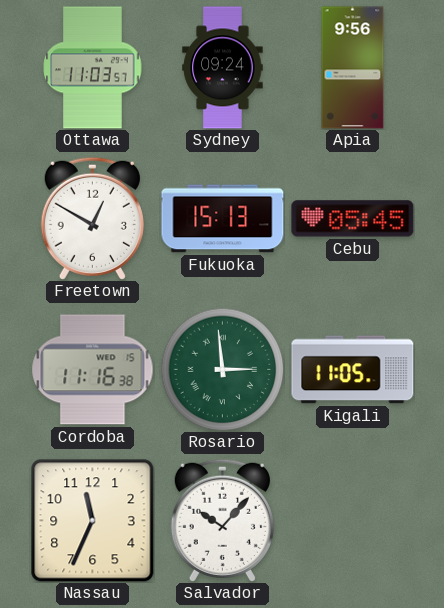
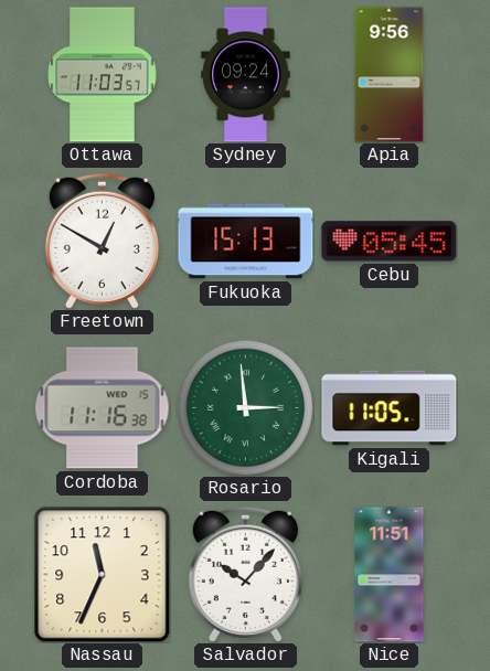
Nice: none -> 11:51 (390, 575)
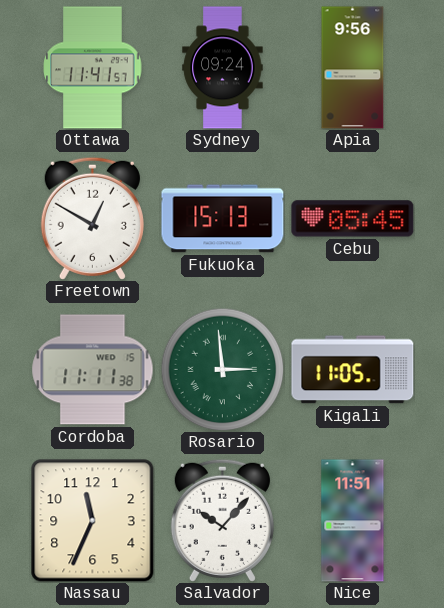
Ottawa: 11:03 -> 11:41 (93, 68)
Cordoba: 11:16 -> 11:11 (93, 370)
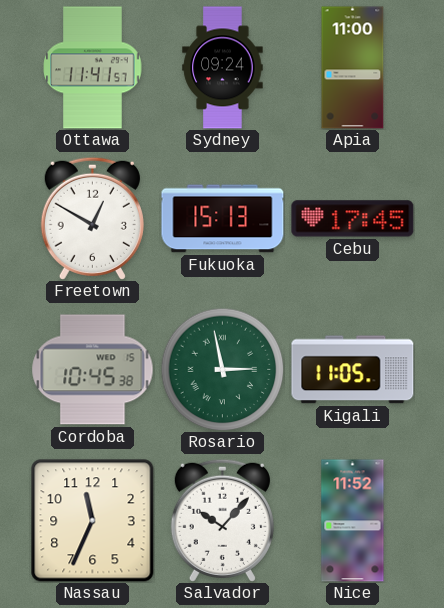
Apia: 9:56 -> 11:00 (353, 68)
Cebu: 05:45 -> 17:45 (353, 219)
Cordoba: 11:11 -> 10:45 (93, 370)
Rosario: 2:59 -> 2:58 (222, 369)
Nice: 11:51 -> 11:52 (353, 521)
